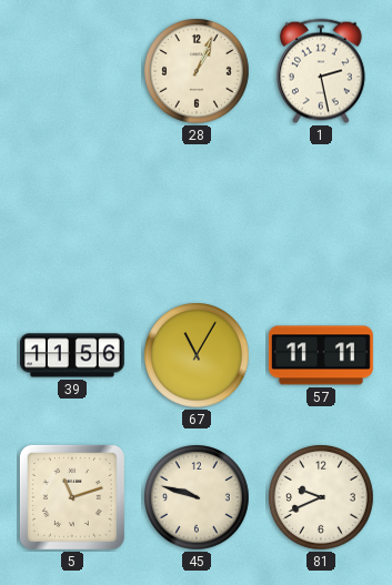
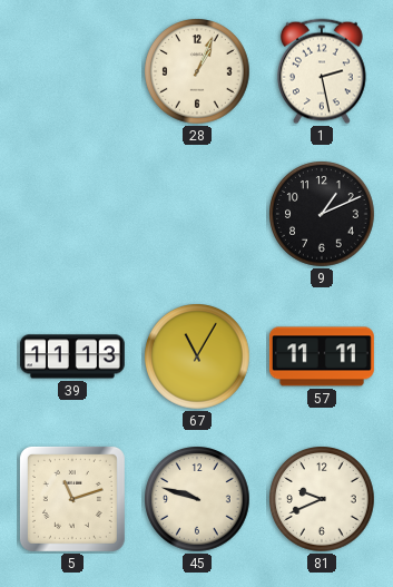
9: none -> 1:11 (322, 214)
39: 11:56 -> 11:13 (72, 356)
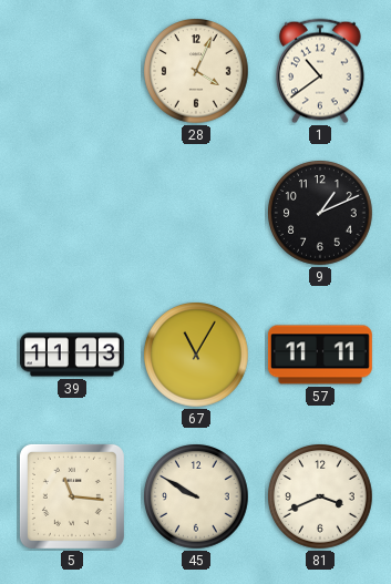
28: 1:04 -> 4:04 (196, 71)
1: 2:28 -> 10:39 (320, 71)
5: 11:12 -> 11:16 (72, 496)
45: 9:48 -> 9:50 (196, 496)
81: 9:41 -> 3:41 (320, 496)
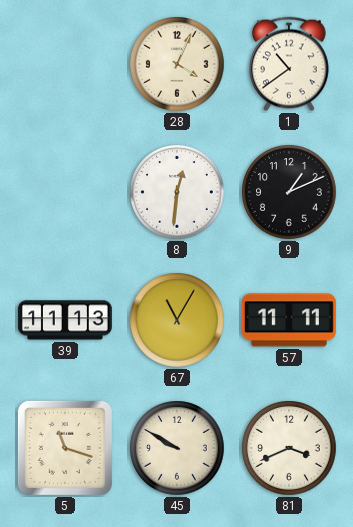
8: none -> 12:31 (177, 192)
5: 11:16 -> 11:18 (65, 448)
